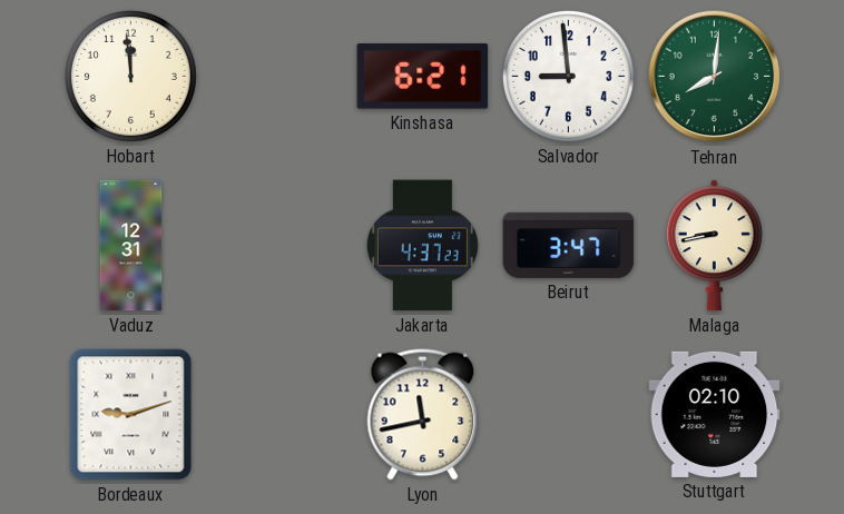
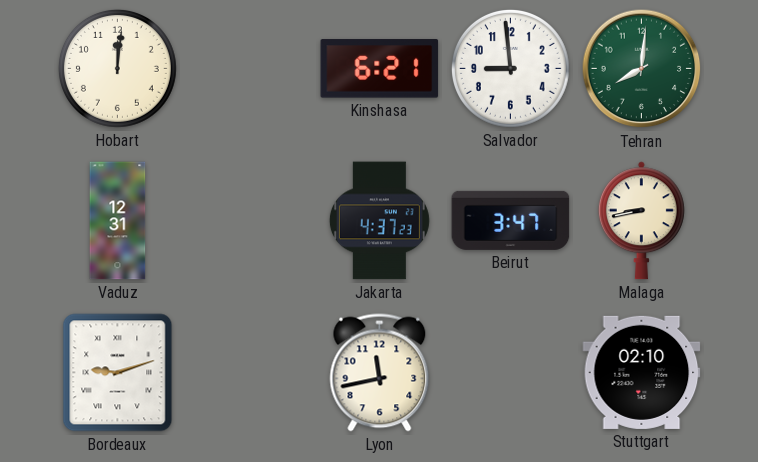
Hobart: 11:59 -> 12:01 (117, 68)
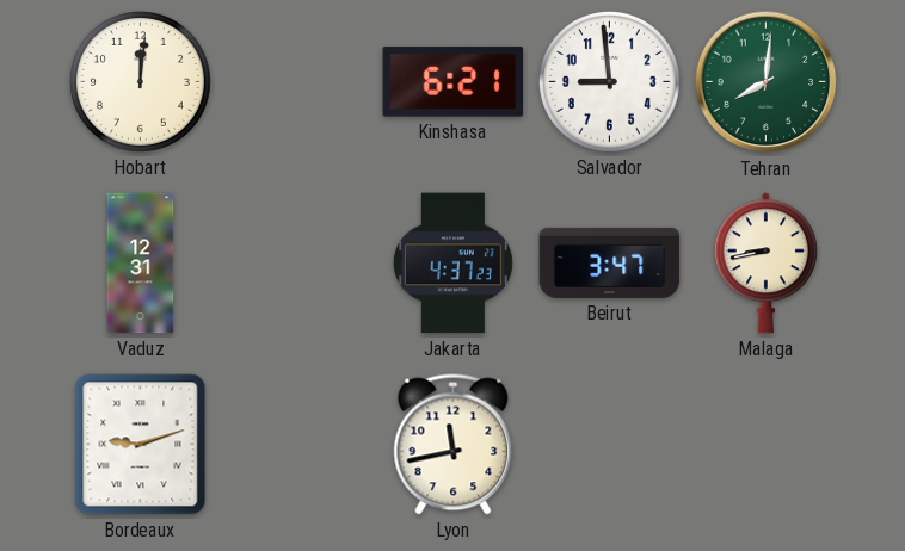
Stuttgart: 02:10 -> none (642, 372)
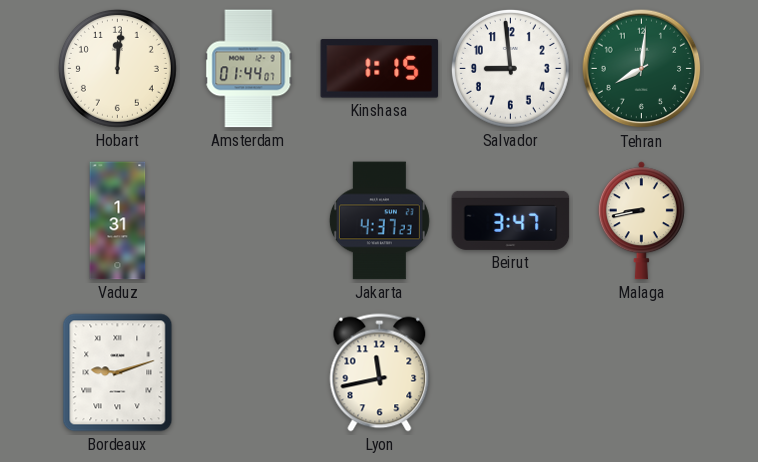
Amsterdam: none -> 01:44 (249, 69)
Kinshasa: 6:21 -> 1:15 (380, 69)
Vaduz: 12:31 -> 1:31 (118, 221)
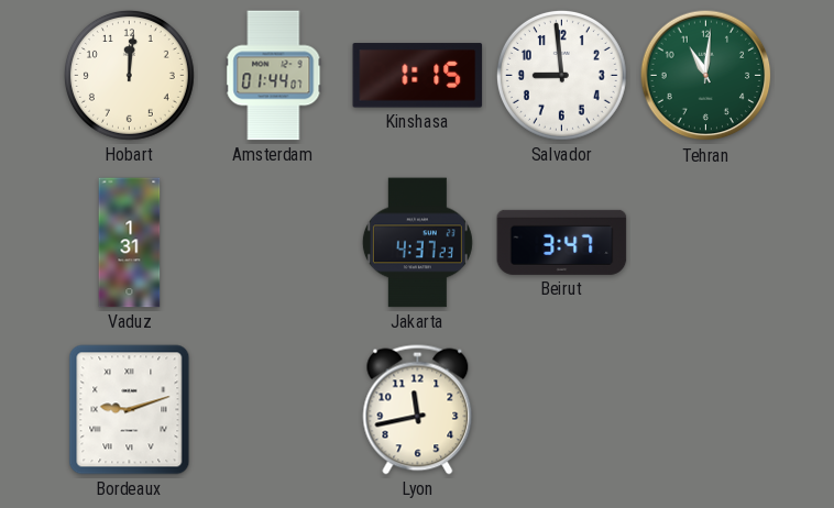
Tehran: 8:01 -> 11:01 (706, 76)
Malaga: 8:43 -> none (641, 221)
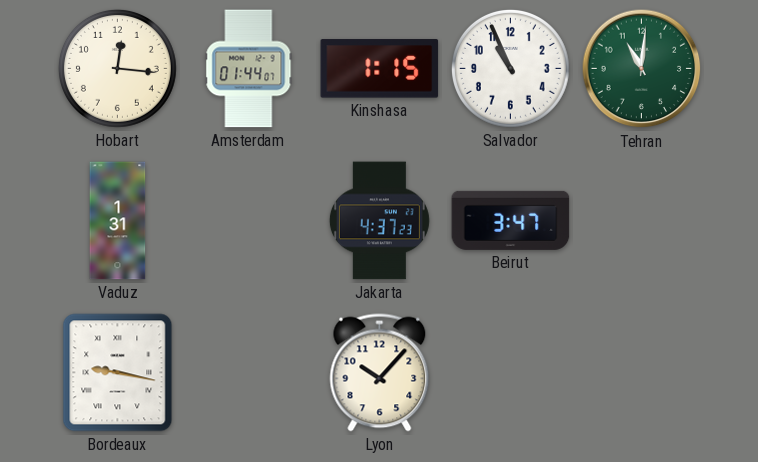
Hobart: 12:01 -> 12:16 (117, 68)
Salvador: 8:59 -> 10:56 (510, 68)
Bordeaux: 9:12 -> 9:17 (118, 373)
Lyon: 11:43 -> 10:07 (380, 373)
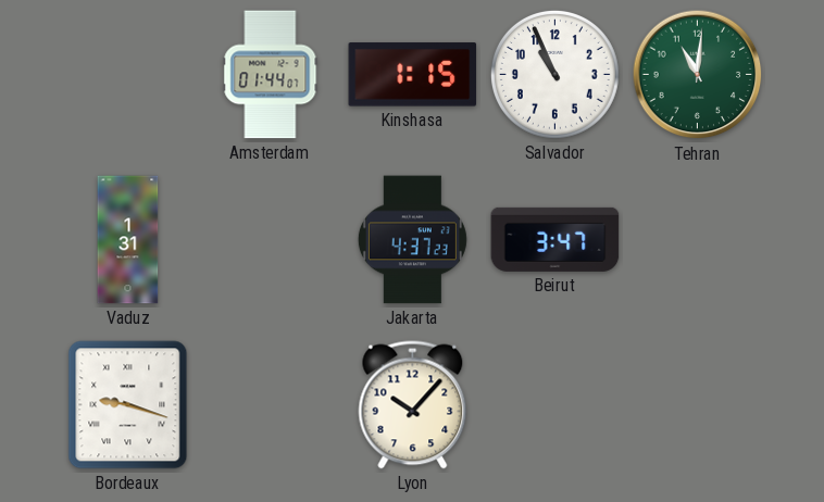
Hobart: 12:16 -> none (117, 68)
Bordeaux: 9:17 -> 9:18 (128, 405)
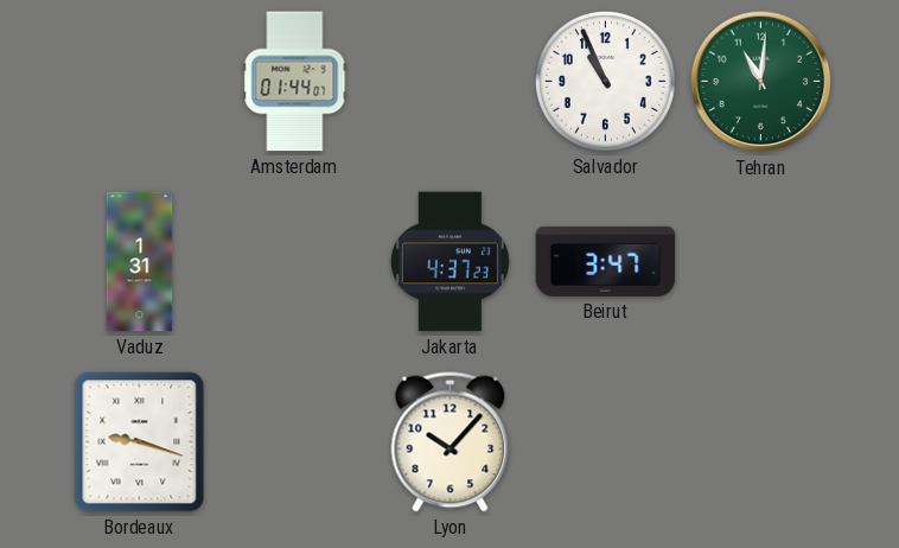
Kinshasa: 1:15 -> none (413, 75)
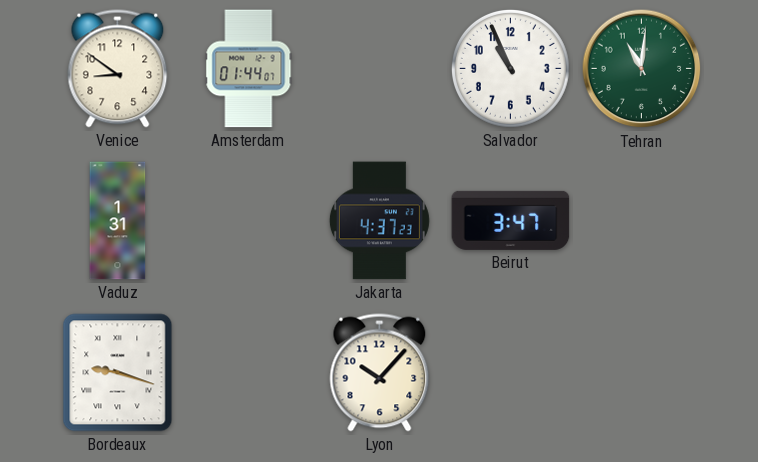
Venice: none -> 8:51 (118, 69)
